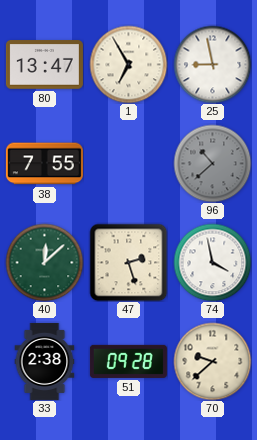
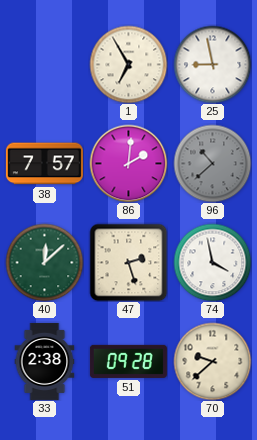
80: 13:47 -> none (44, 65)
38: 7:55 -> 7:57 (44, 164)
86: none -> 2:01 (128, 163)
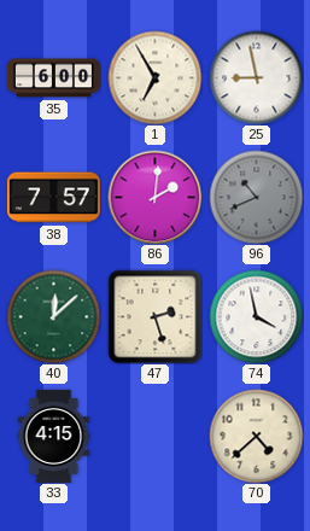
35: none -> 6:00 (53, 78)
96: 10:38 -> 10:41 (256, 197)
33: 2:38 -> 4:15 (54, 436)
51: 09:28 -> none (128, 361)
70: 9:38 -> 4:38 (256, 436)
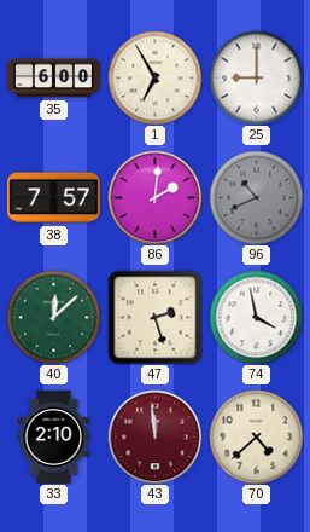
25: 8:58 -> 9:00 (256, 77)
33: 4:15 -> 2:10 (54, 436)
43: none -> 11:59 (154, 436)
